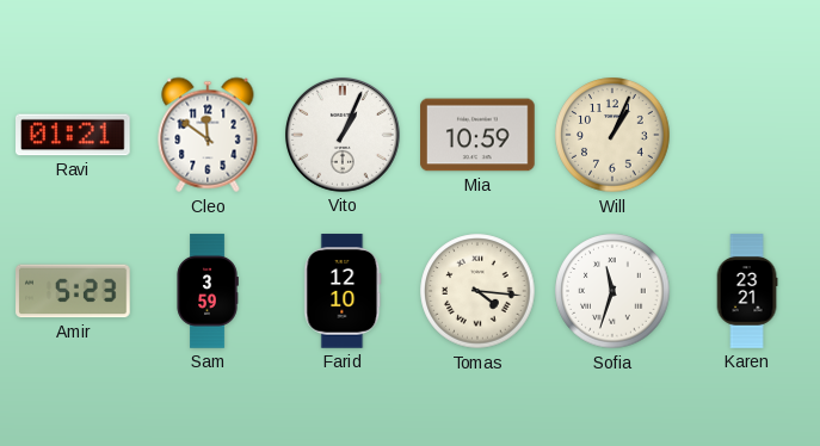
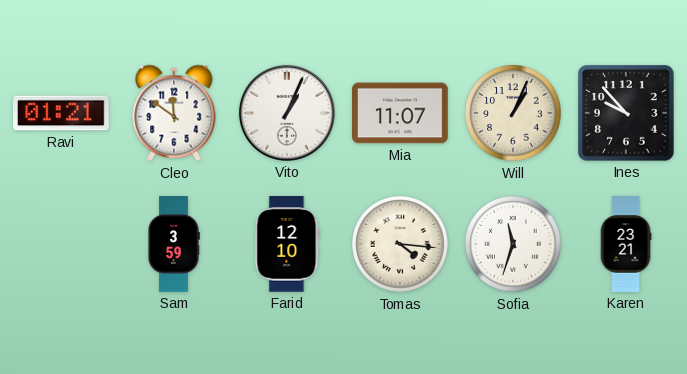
Mia: 10:59 -> 11:07 (400, 113)
Ines: none -> 9:53 (626, 113)
Amir: 5:23 -> none (73, 291)
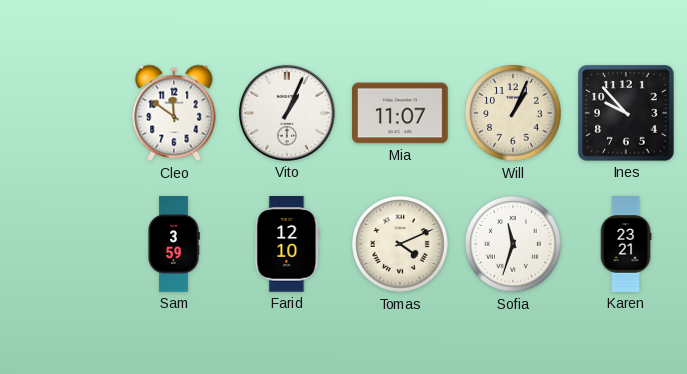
Ravi: 01:21 -> none (62, 113)
Tomas: 4:16 -> 4:11 (400, 244)
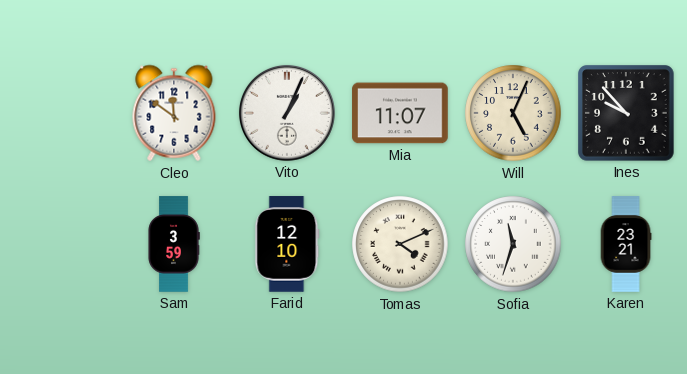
Will: 1:04 -> 5:04 (513, 113)
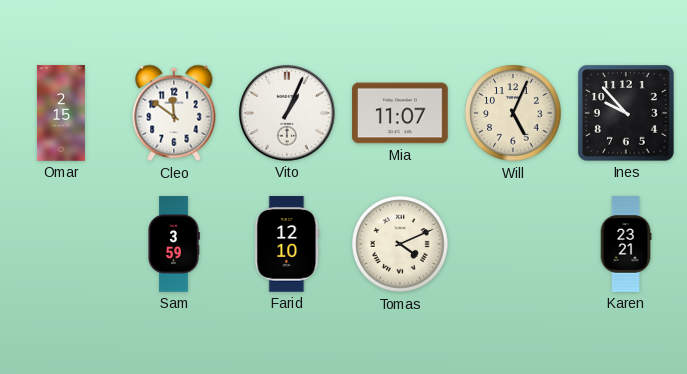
Omar: none -> 2:15 (61, 113)
Sofia: 11:33 -> none (513, 244)
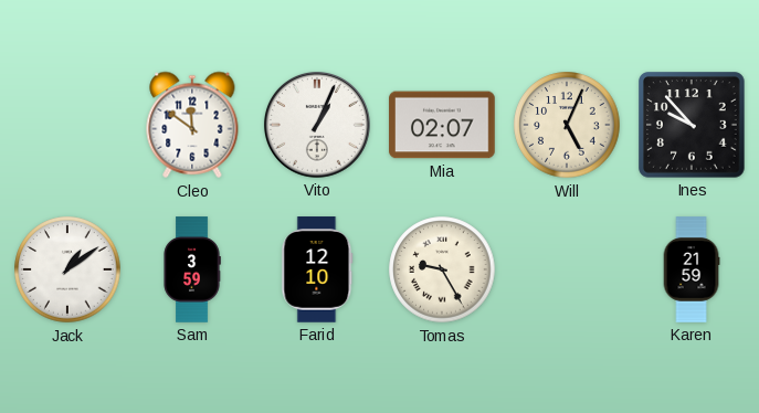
Omar: 2:15 -> none (61, 113)
Mia: 11:07 -> 02:07 (442, 125)
Jack: none -> 1:09 (67, 269)
Tomas: 4:11 -> 9:25 (442, 269)
Karen: 23:21 -> 21:59 (692, 269)
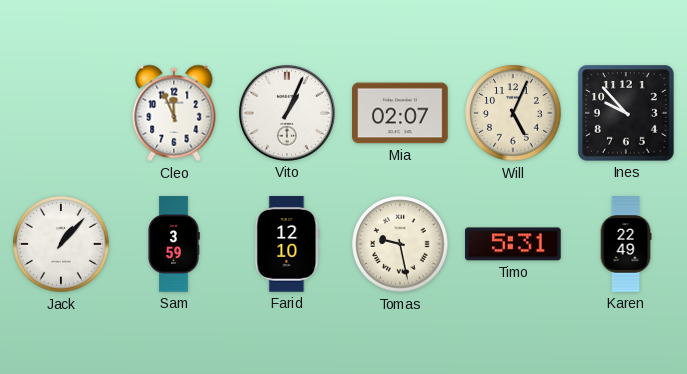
Cleo: 11:51 -> 11:56 (174, 113)
Jack: 1:09 -> 1:07 (61, 244)
Tomas: 9:25 -> 9:28 (400, 244)
Timo: none -> 5:31 (514, 244)
Karen: 21:59 -> 22:49 (626, 244)
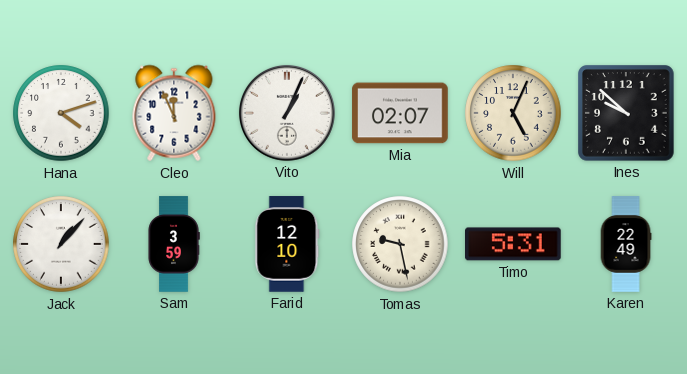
Hana: none -> 4:12 (61, 113)
Ines: 9:53 -> 9:52 (626, 113)
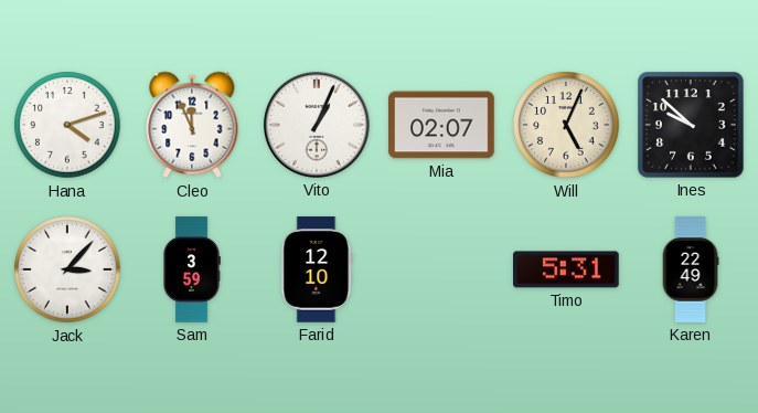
Jack: 1:07 -> 3:07 (67, 269)
Tomas: 9:28 -> none (400, 244)
